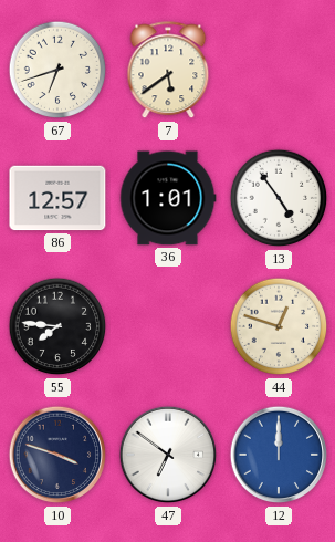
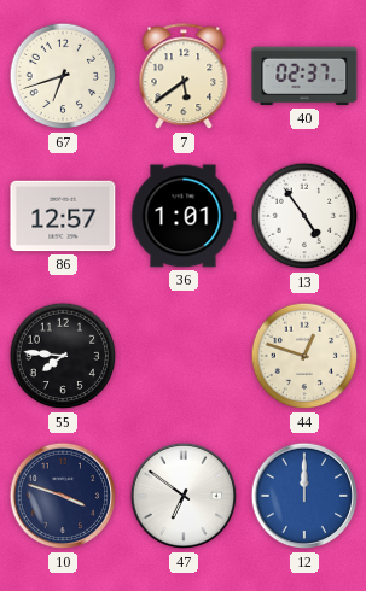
40: none -> 02:37 (304, 76)
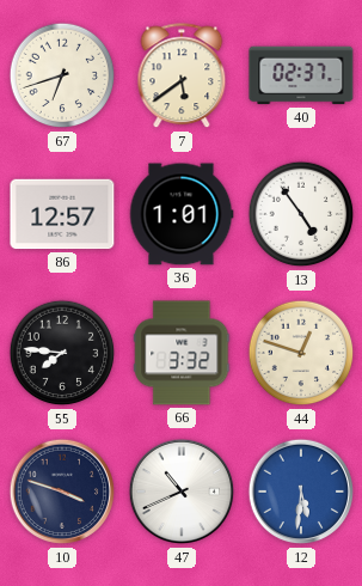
66: none -> 3:32 (182, 353)
47: 6:51 -> 10:41 (182, 492)
12: 12:00 -> 5:31 (301, 492)
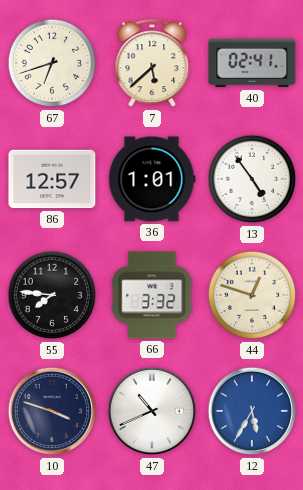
7: 5:39 -> 5:38 (152, 64)
40: 02:37 -> 02:41 (252, 63)
12: 5:31 -> 5:35 (252, 411)
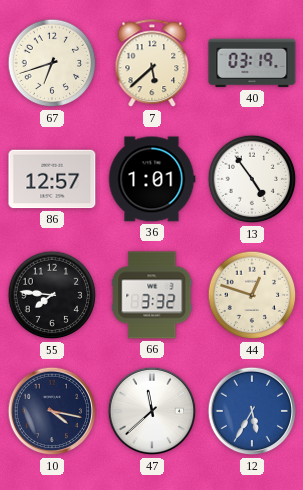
40: 02:41 -> 03:19 (252, 63)
10: 3:48 -> 4:17 (52, 411)
47: 10:41 -> 11:38 (152, 411)
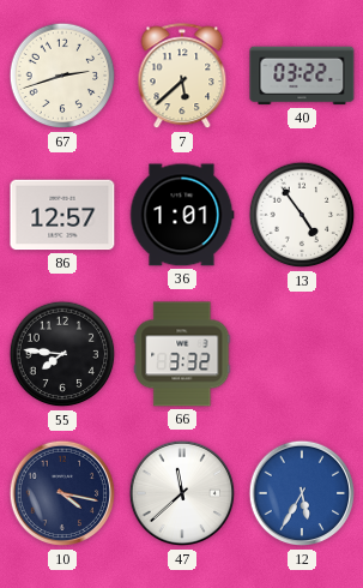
67: 6:42 -> 2:42 (62, 76)
40: 03:19 -> 03:22 (302, 76)
44: 12:48 -> none (252, 295)
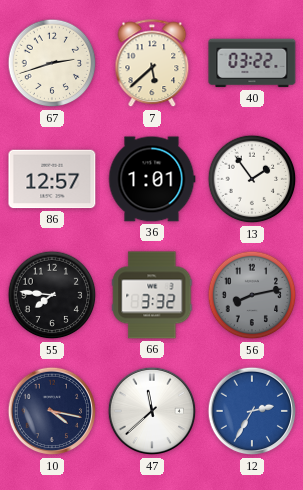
13: 4:54 -> 1:54 (252, 179)
56: none -> 8:13 (252, 295)
12: 5:35 -> 2:35 (252, 411)
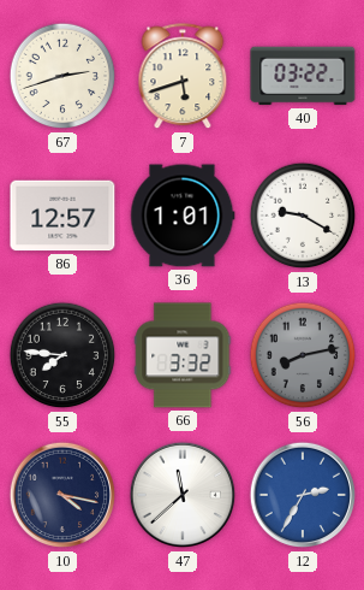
7: 5:38 -> 5:42 (183, 77)
13: 1:54 -> 9:20 (303, 216)
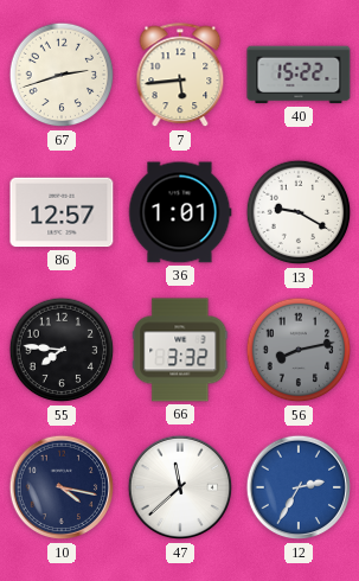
7: 5:42 -> 5:44 (180, 76)
40: 03:22 -> 15:22 (299, 75)
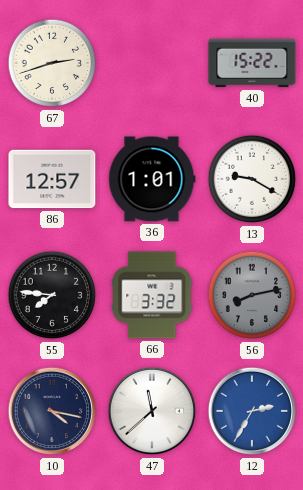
7: 5:44 -> none (180, 76)
